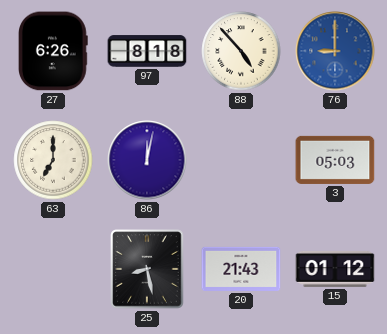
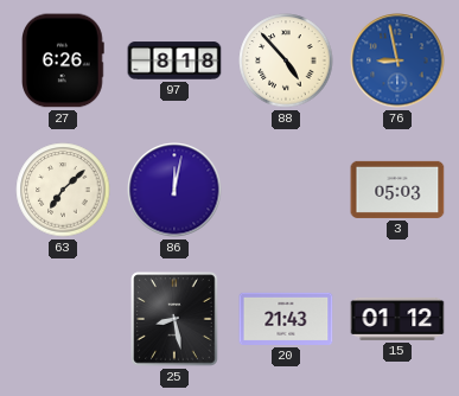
76: 9:00 -> 8:58 (397, 60)
63: 7:00 -> 7:08 (63, 190)
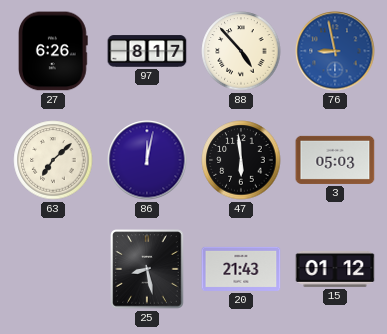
97: 8:18 -> 8:17 (147, 51)
47: none -> 5:59 (241, 160)
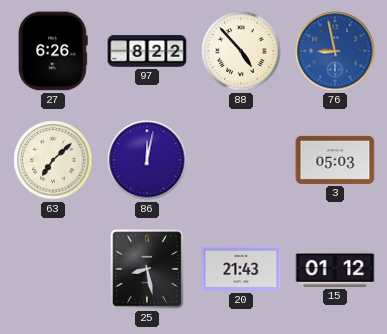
97: 8:17 -> 8:22 (147, 51)
47: 5:59 -> none (241, 160)
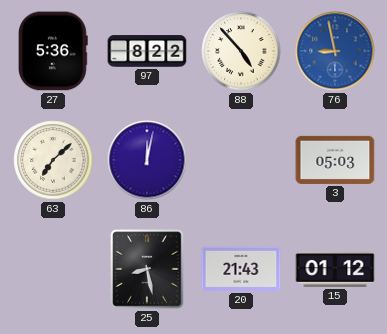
27: 6:26 -> 5:36 (54, 51)
